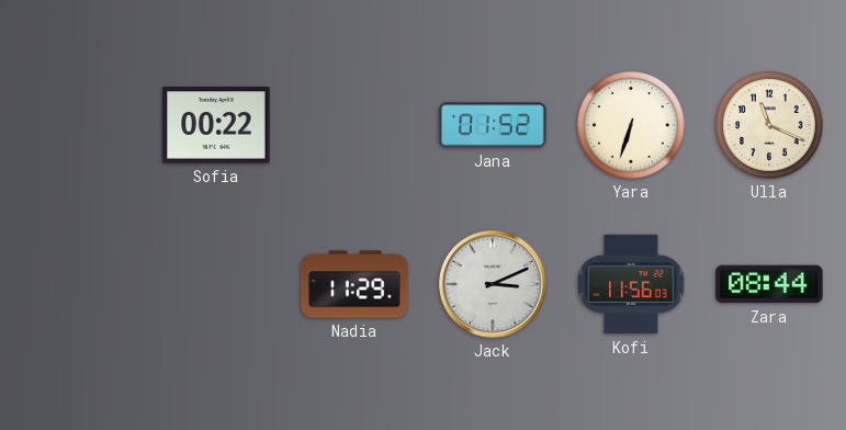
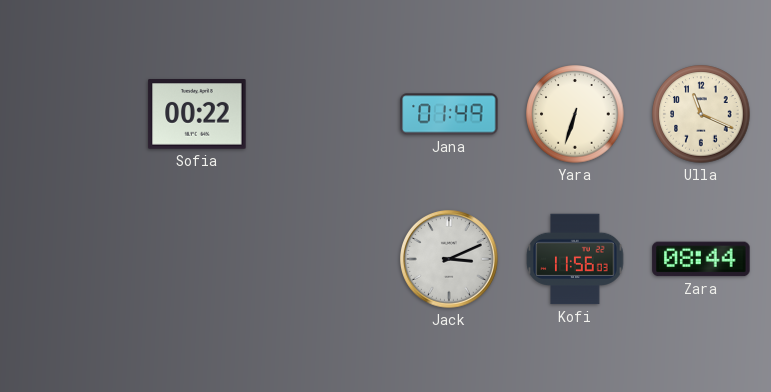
Jana: 01:52 -> 01:49 (449, 114)
Nadia: 11:29 -> none (354, 284)
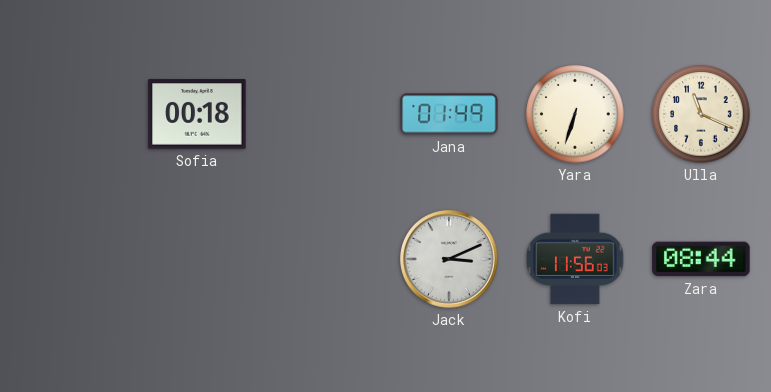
Sofia: 00:22 -> 00:18 (197, 114)
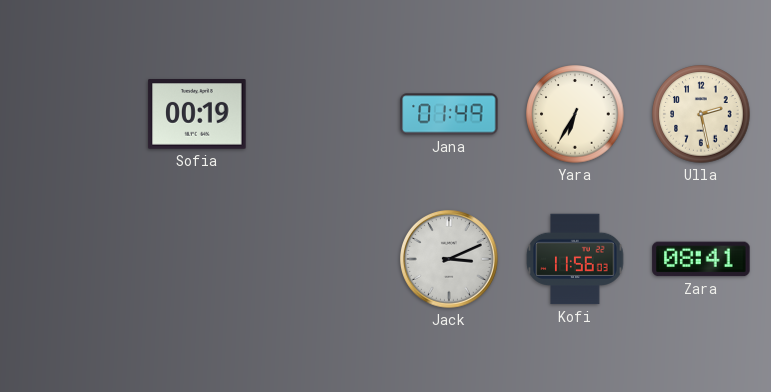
Sofia: 00:18 -> 00:19 (197, 114)
Yara: 6:33 -> 6:35 (575, 114)
Ulla: 11:19 -> 2:28 (701, 114)
Zara: 08:44 -> 08:41 (701, 259)
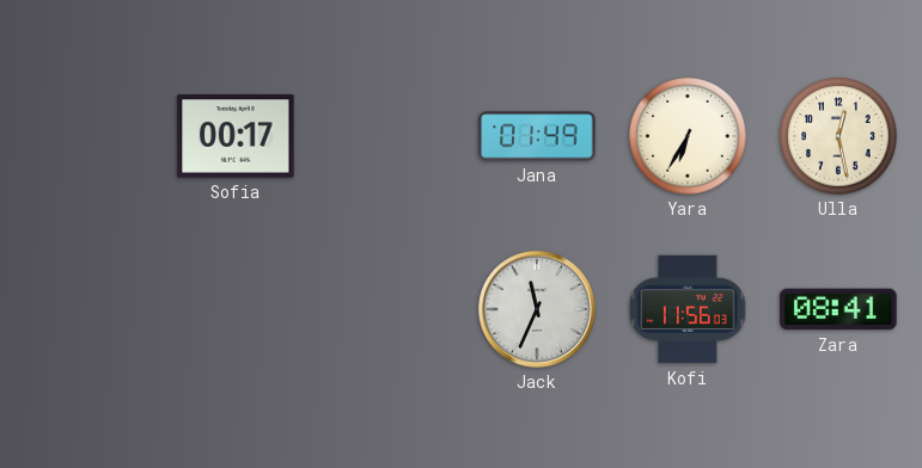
Sofia: 00:19 -> 00:17 (236, 136)
Ulla: 2:28 -> 12:28 (838, 136)
Jack: 3:11 -> 11:34 (537, 309)
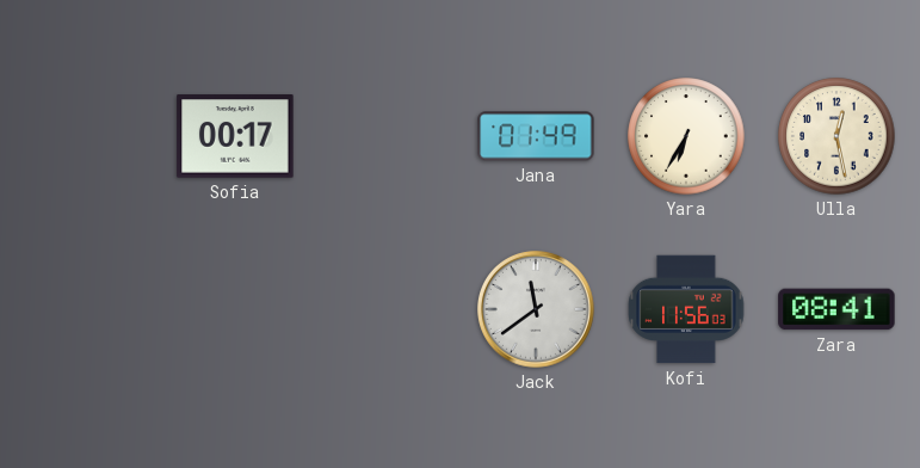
Jack: 11:34 -> 11:39 (536, 309)
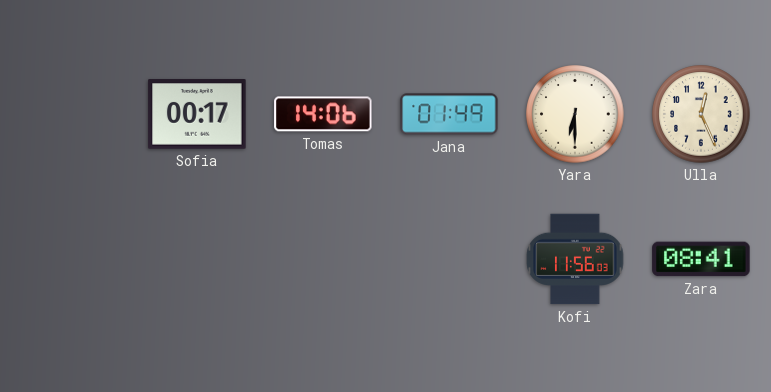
Tomas: none -> 14:06 (323, 114)
Yara: 6:35 -> 6:30 (575, 114)
Ulla: 12:28 -> 12:26 (701, 114)
Jack: 11:39 -> none (536, 309)
